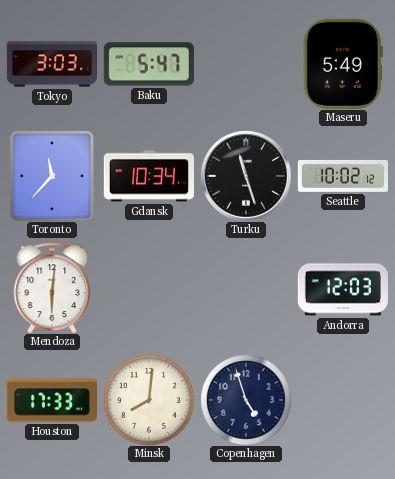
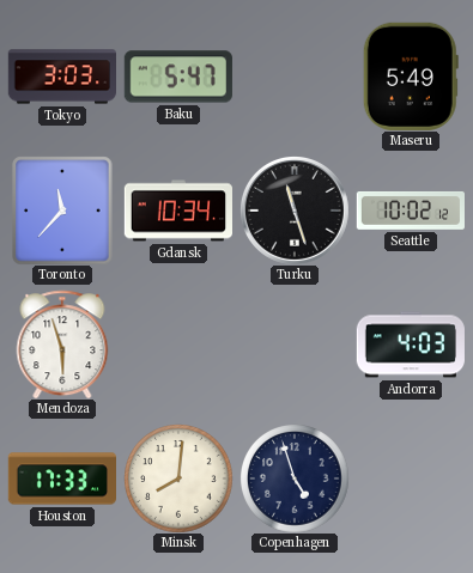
Mendoza: 6:01 -> 5:57 (62, 345)
Andorra: 12:03 -> 4:03 (411, 345)
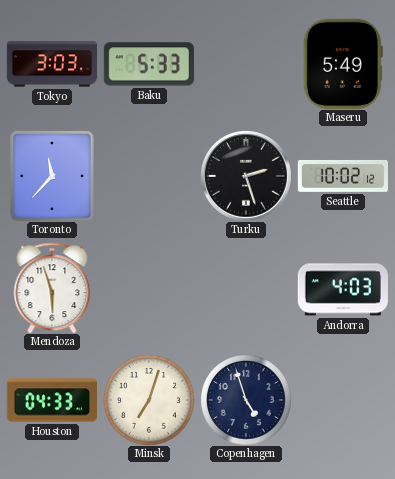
Baku: 5:47 -> 5:33 (149, 64)
Gdansk: 10:34 -> none (177, 211)
Turku: 11:27 -> 2:27 (246, 176)
Houston: 17:33 -> 04:33 (51, 400)
Minsk: 8:01 -> 7:03 (149, 400)
